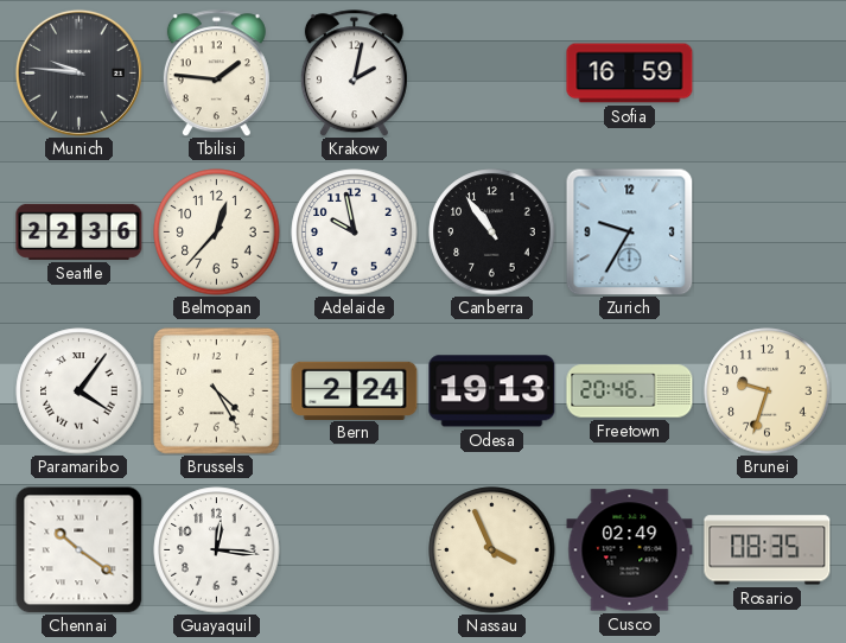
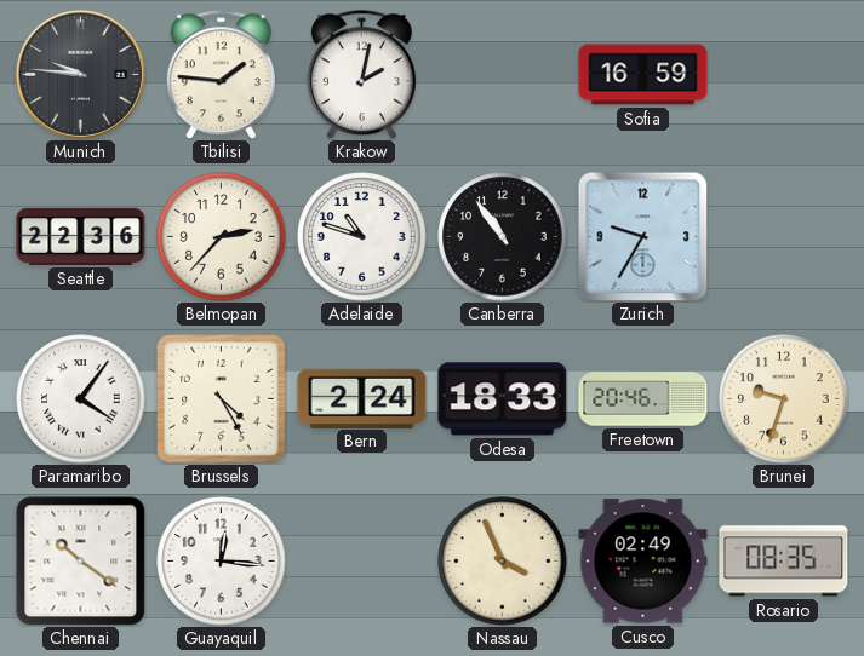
Belmopan: 12:37 -> 2:37 (222, 237)
Adelaide: 9:58 -> 10:48 (362, 237)
Odesa: 19:13 -> 18:33 (503, 399)
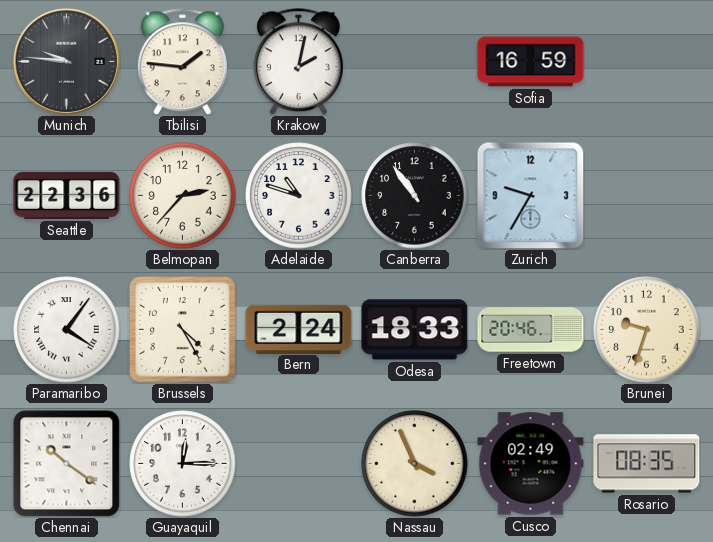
Guayaquil: 12:16 -> 12:15 (183, 464)
